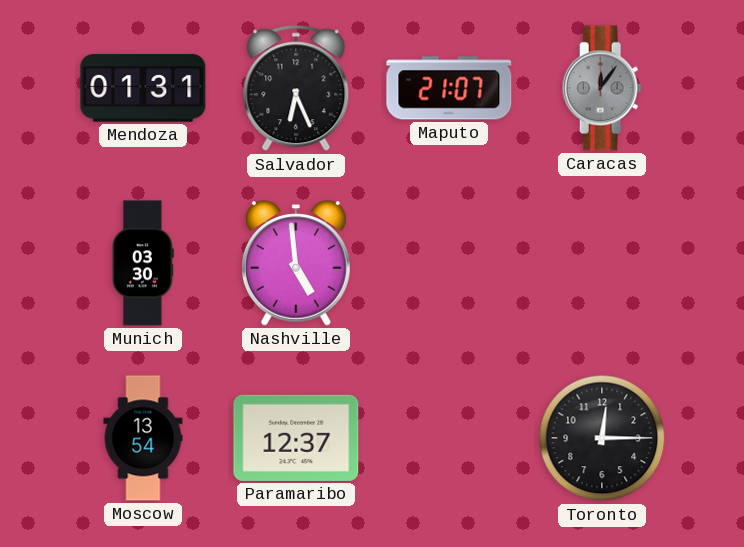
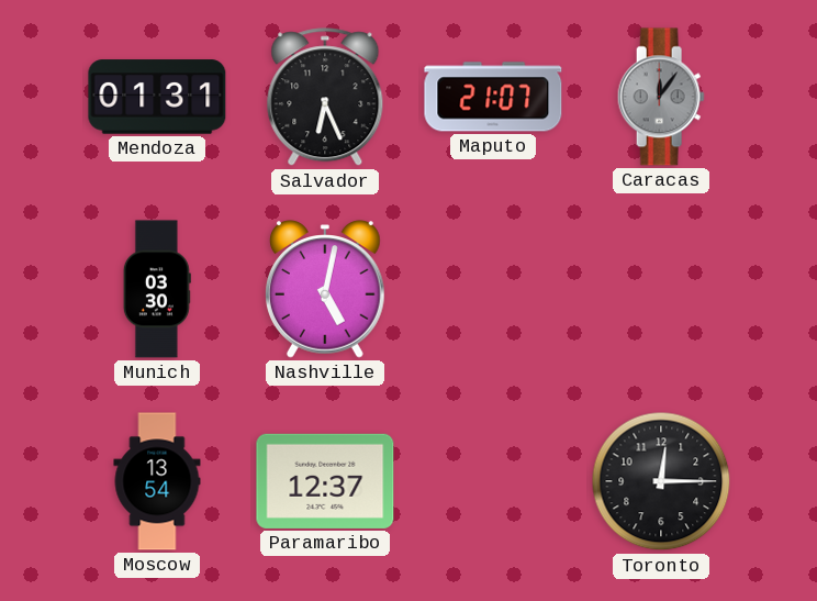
Nashville: 4:59 -> 5:02 (326, 289)
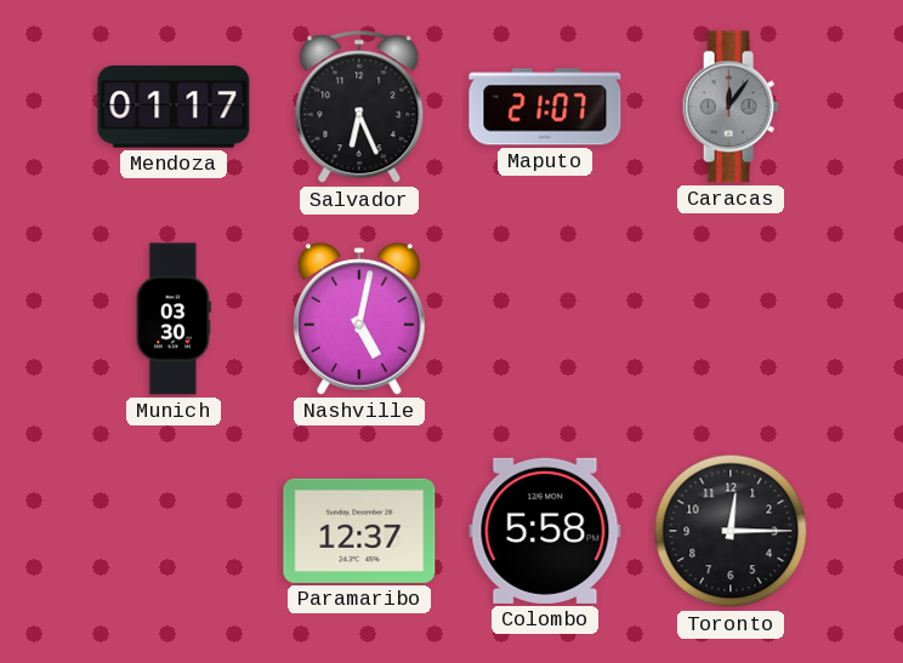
Mendoza: 01:31 -> 01:17 (174, 107)
Moscow: 13:54 -> none (157, 481)
Colombo: none -> 5:58 (545, 531)
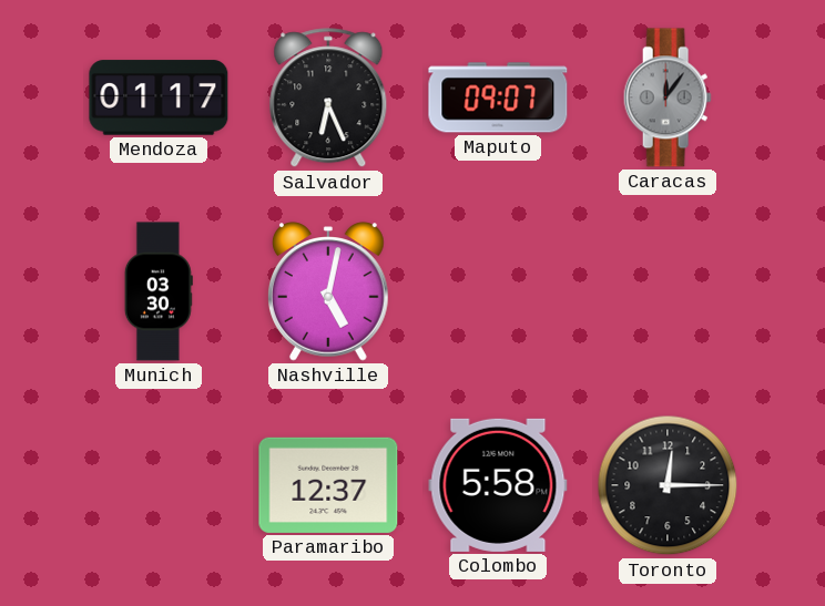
Maputo: 21:07 -> 09:07 (498, 97)
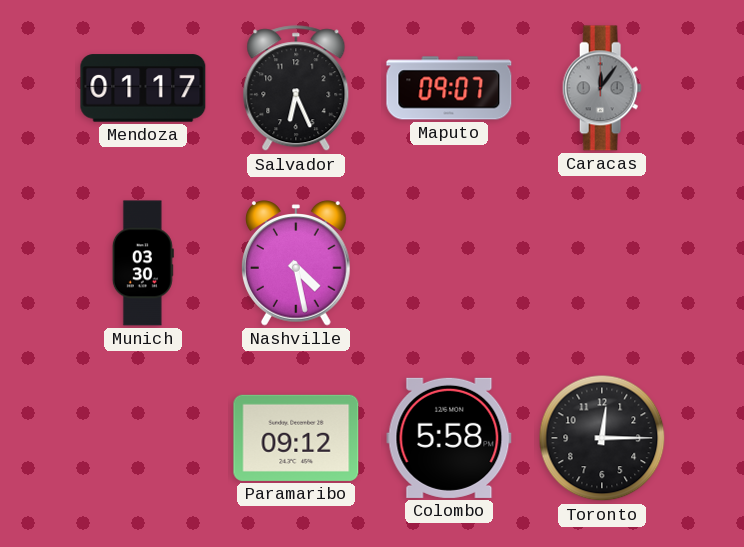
Nashville: 5:02 -> 4:28 (297, 263)
Paramaribo: 12:37 -> 09:12 (296, 438)
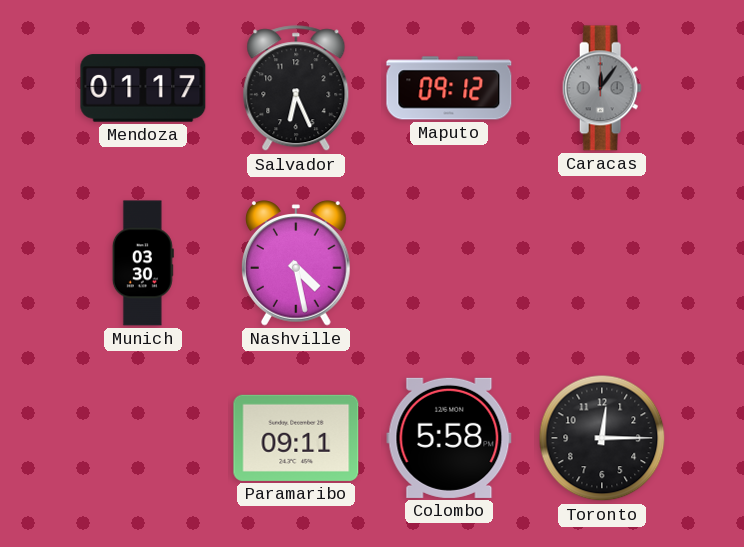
Maputo: 09:07 -> 09:12 (449, 88)
Paramaribo: 09:12 -> 09:11 (296, 438)
